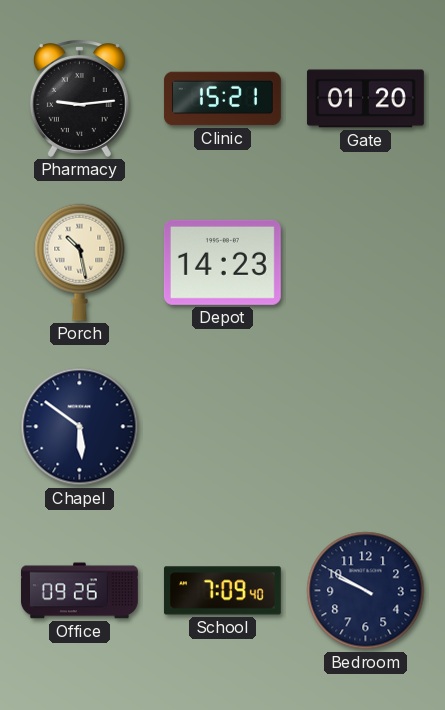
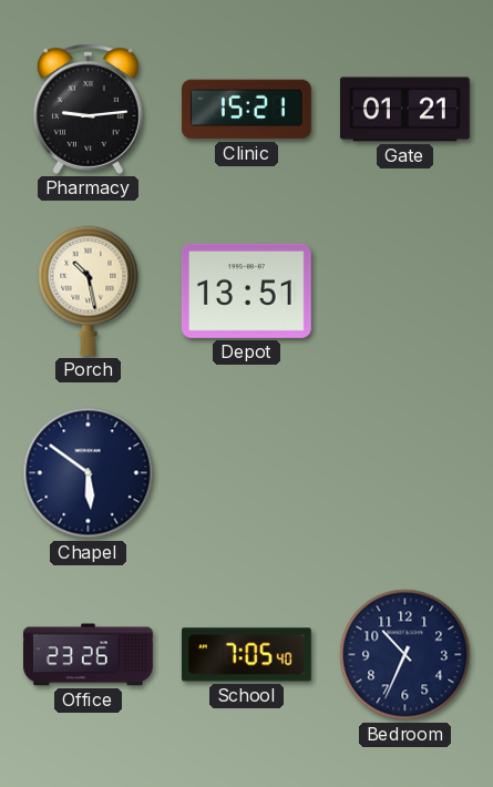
Gate: 01:20 -> 01:21 (404, 110)
Depot: 14:23 -> 13:51 (246, 290)
Office: 09:26 -> 23:26 (88, 655)
School: 7:09 -> 7:05 (246, 655)
Bedroom: 9:50 -> 10:34 (405, 655)
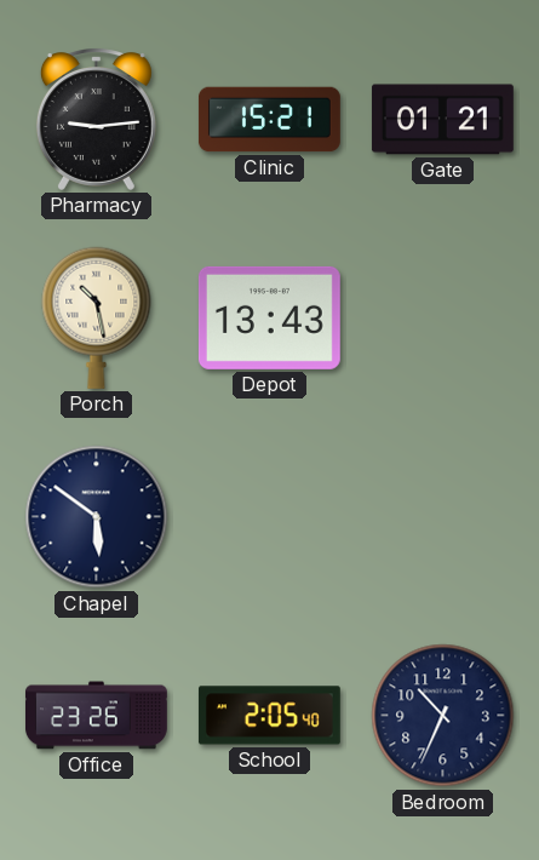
Depot: 13:51 -> 13:43 (269, 317)
School: 7:05 -> 2:05 (269, 716)
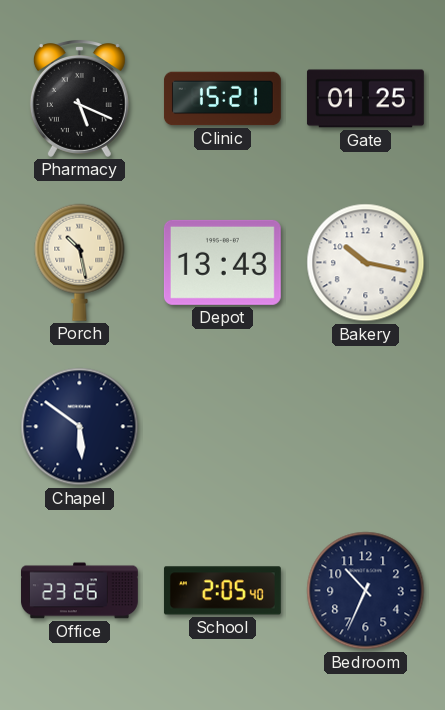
Pharmacy: 9:14 -> 5:19 (79, 98)
Gate: 01:21 -> 01:25 (365, 99)
Bakery: none -> 10:17 (366, 263)
